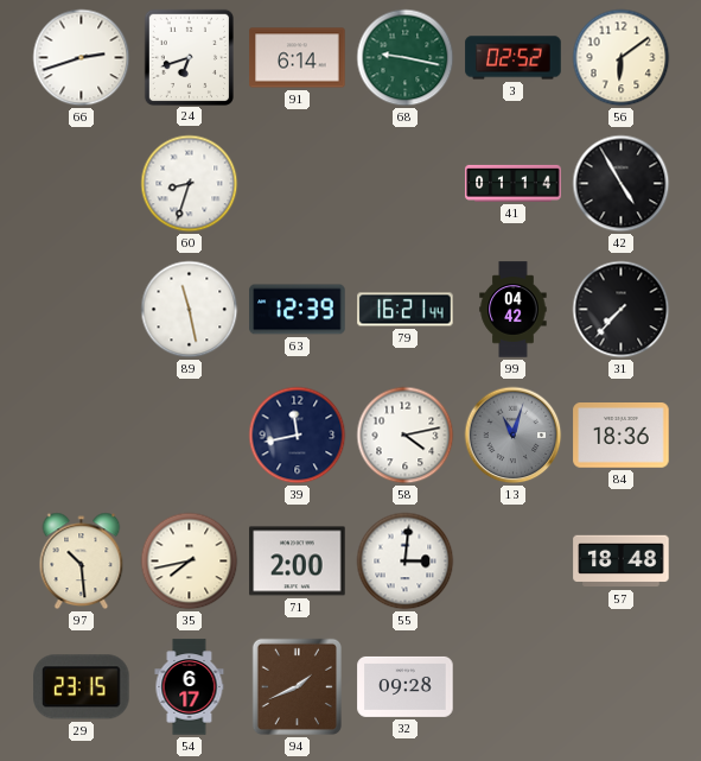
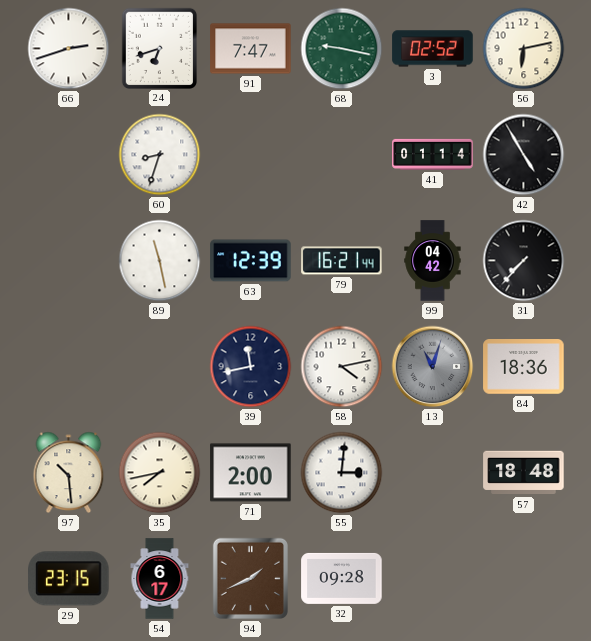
91: 6:14 -> 7:47 (251, 49)
56: 6:09 -> 6:13 (524, 49)
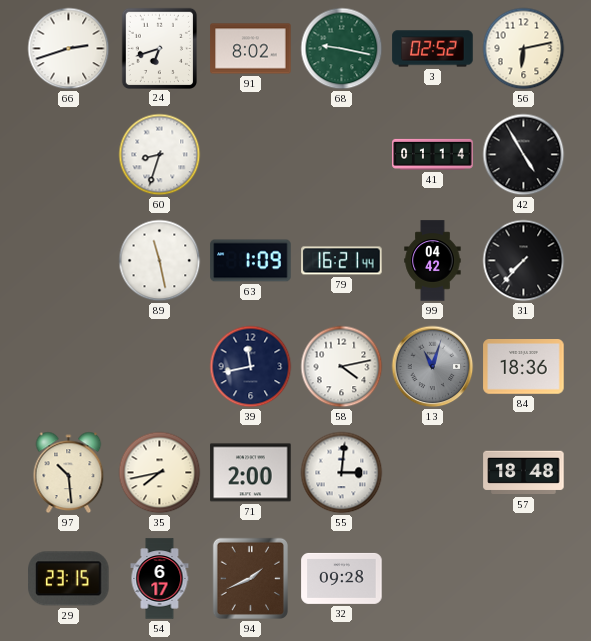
91: 7:47 -> 8:02 (251, 49)
63: 12:39 -> 1:09 (251, 261)
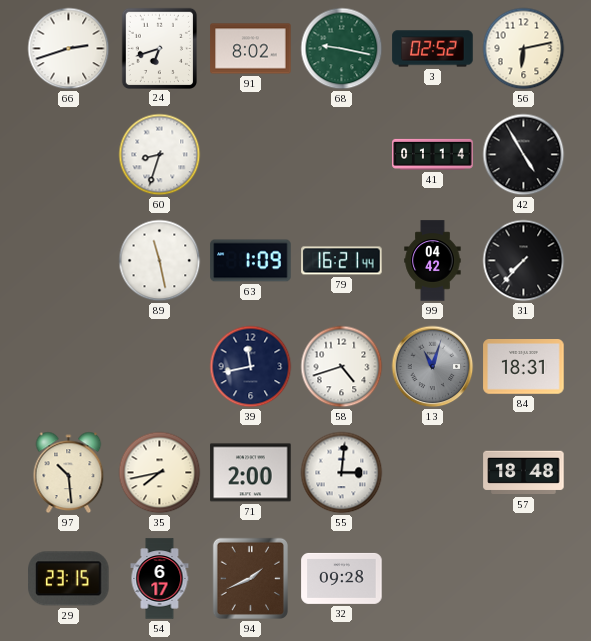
58: 4:13 -> 4:42 (342, 367)
84: 18:36 -> 18:31 (524, 367)
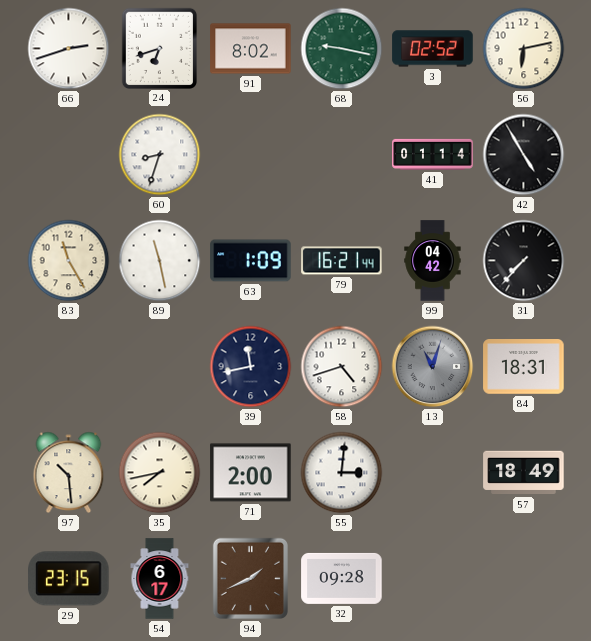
83: none -> 11:25 (69, 261)
57: 18:48 -> 18:49 (524, 473)
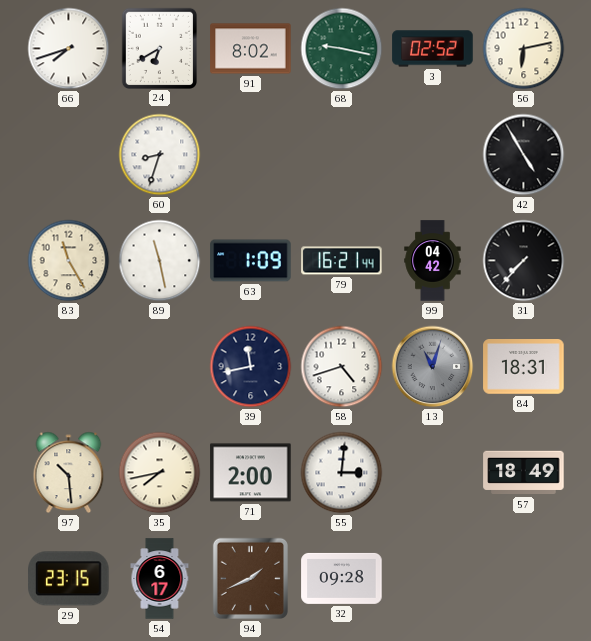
66: 2:42 -> 7:42 (69, 49)
24: 6:42 -> 6:40 (159, 48)
41: 01:14 -> none (433, 154)
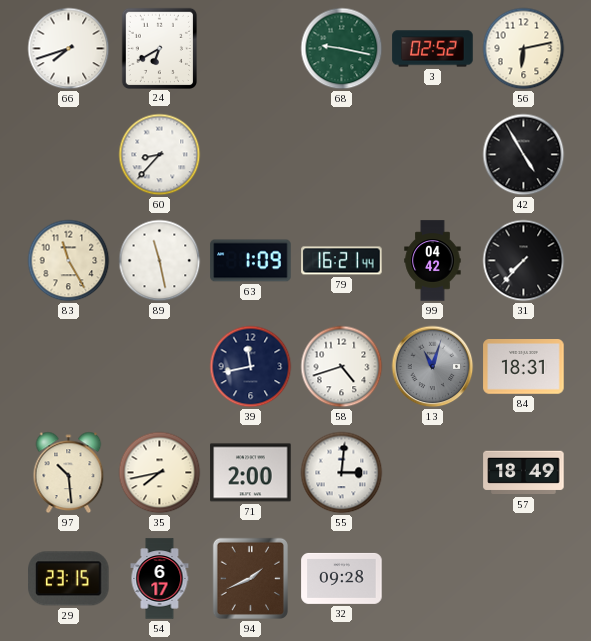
91: 8:02 -> none (251, 49)
60: 8:33 -> 8:37 (160, 155)
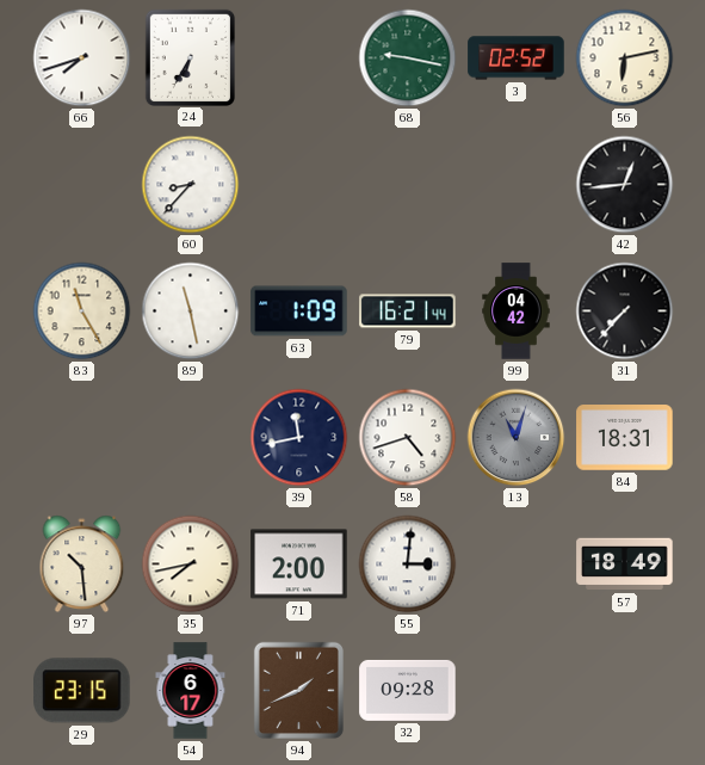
24: 6:40 -> 6:35 (190, 57)
42: 4:55 -> 12:44 (625, 185)
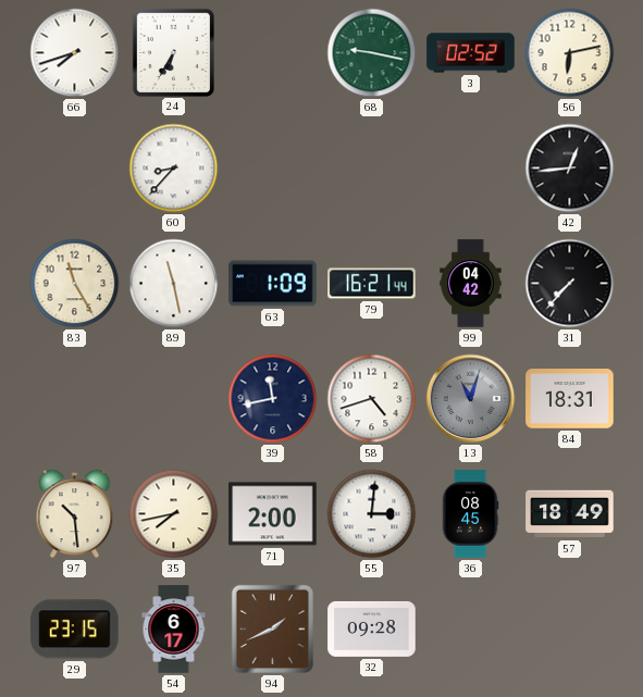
36: none -> 08:45 (470, 514)
